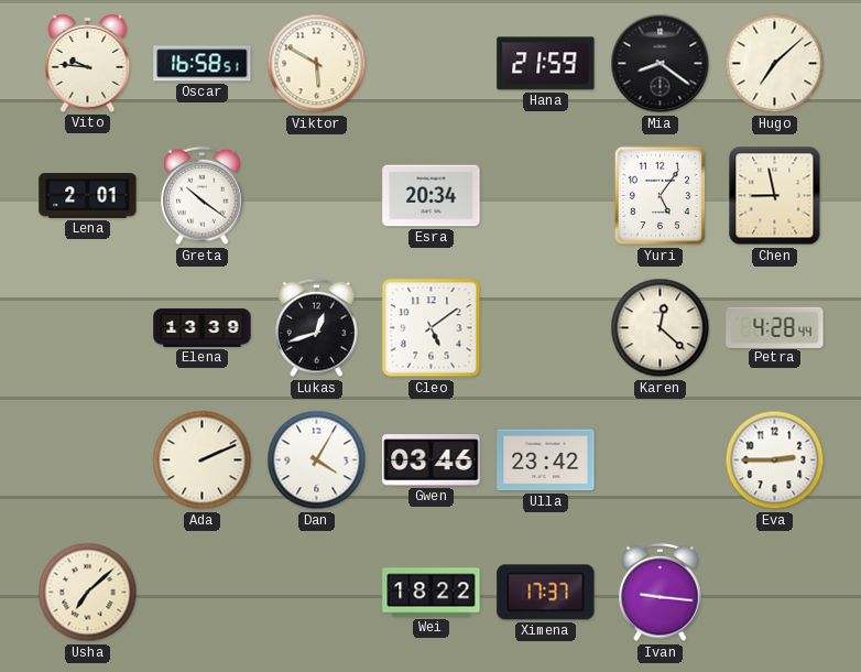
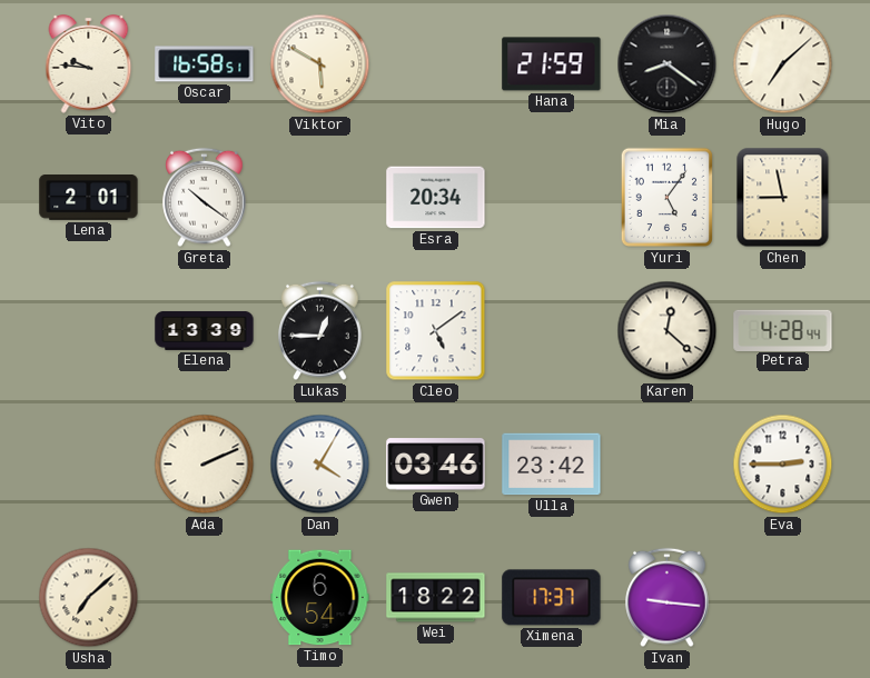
Lukas: 12:42 -> 12:45 (320, 331)
Timo: none -> 6:54 (320, 598)
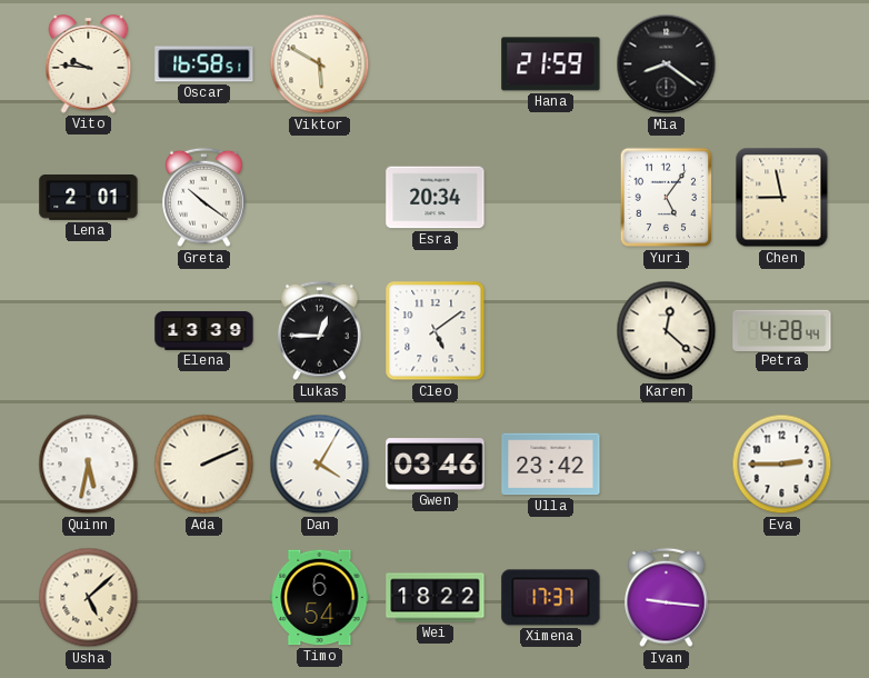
Hugo: 7:08 -> none (783, 64)
Quinn: none -> 5:32 (89, 465)
Usha: 7:08 -> 5:08 (89, 598)
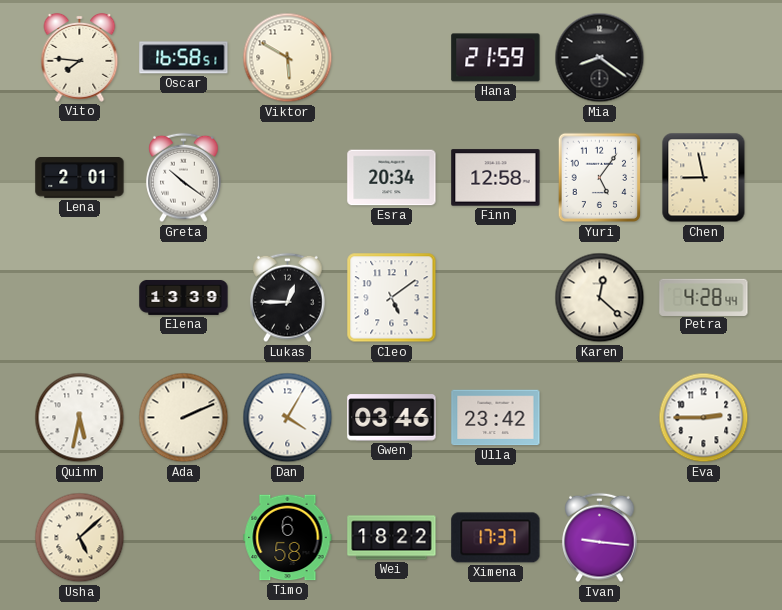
Vito: 9:46 -> 7:46 (80, 58)
Finn: none -> 12:58 (496, 178)
Timo: 6:54 -> 6:58 (288, 538)
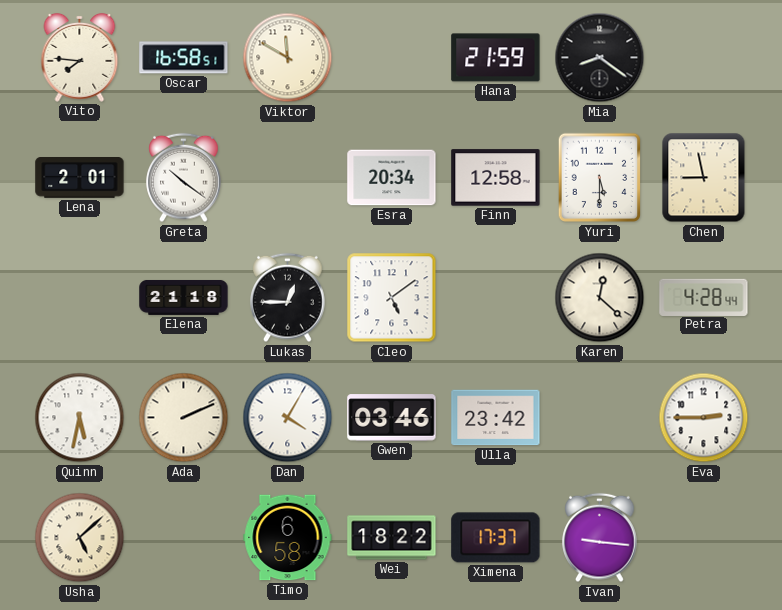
Viktor: 5:50 -> 11:50 (288, 58)
Yuri: 5:06 -> 5:30 (599, 178)
Elena: 13:39 -> 21:18 (184, 297)
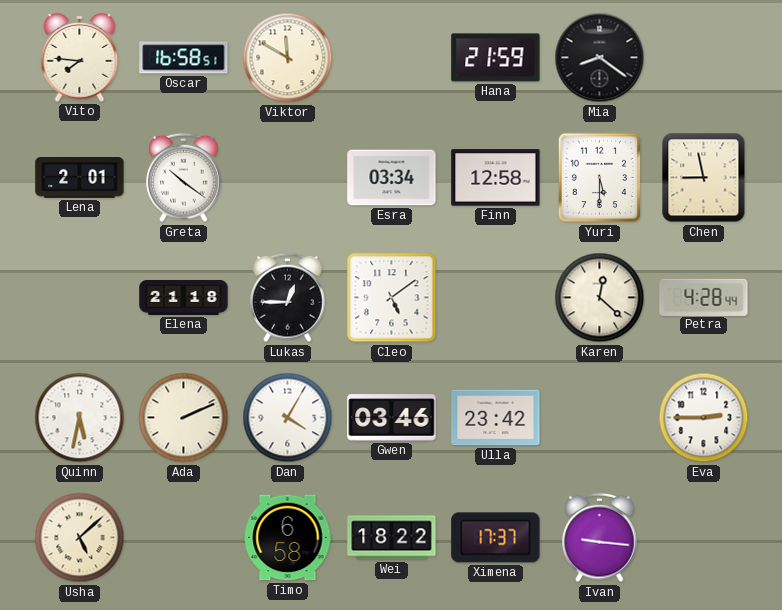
Esra: 20:34 -> 03:34 (392, 178)
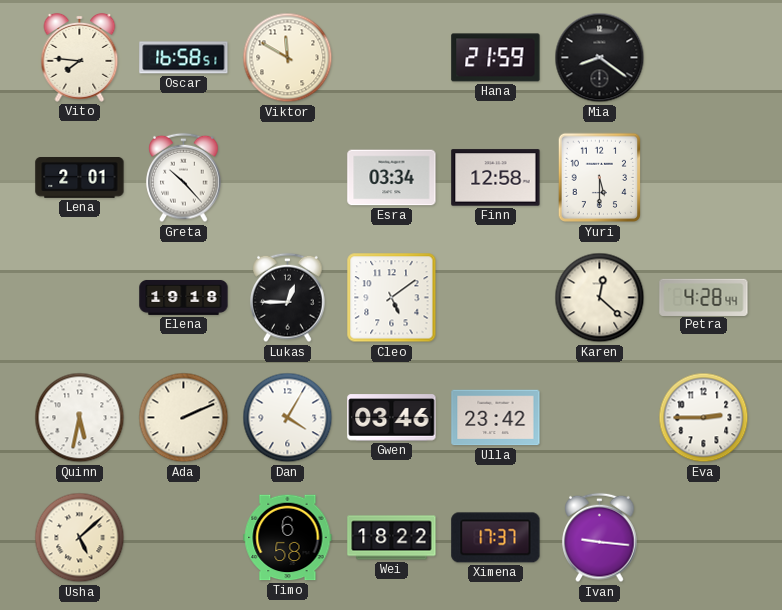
Greta: 10:21 -> 10:23 (184, 178)
Chen: 8:58 -> none (704, 178)
Elena: 21:18 -> 19:18 (184, 297)
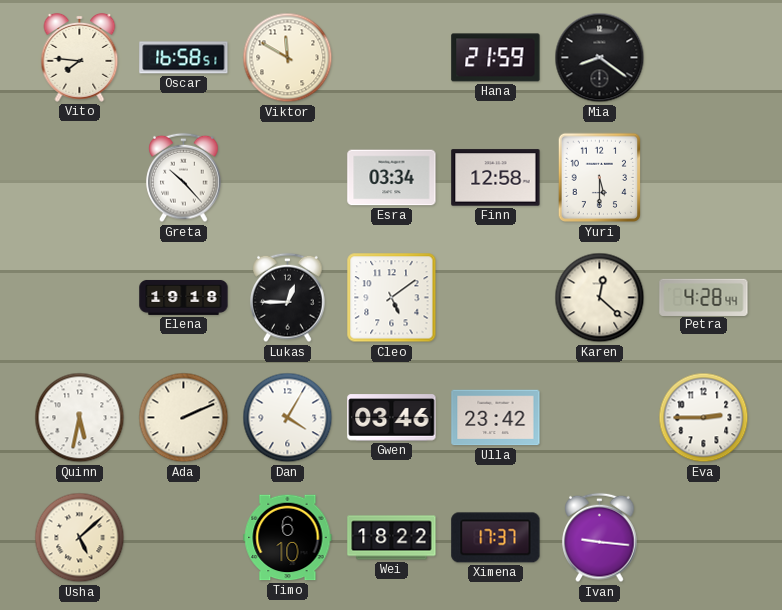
Lena: 2:01 -> none (80, 178)
Timo: 6:58 -> 6:10 (288, 538)
